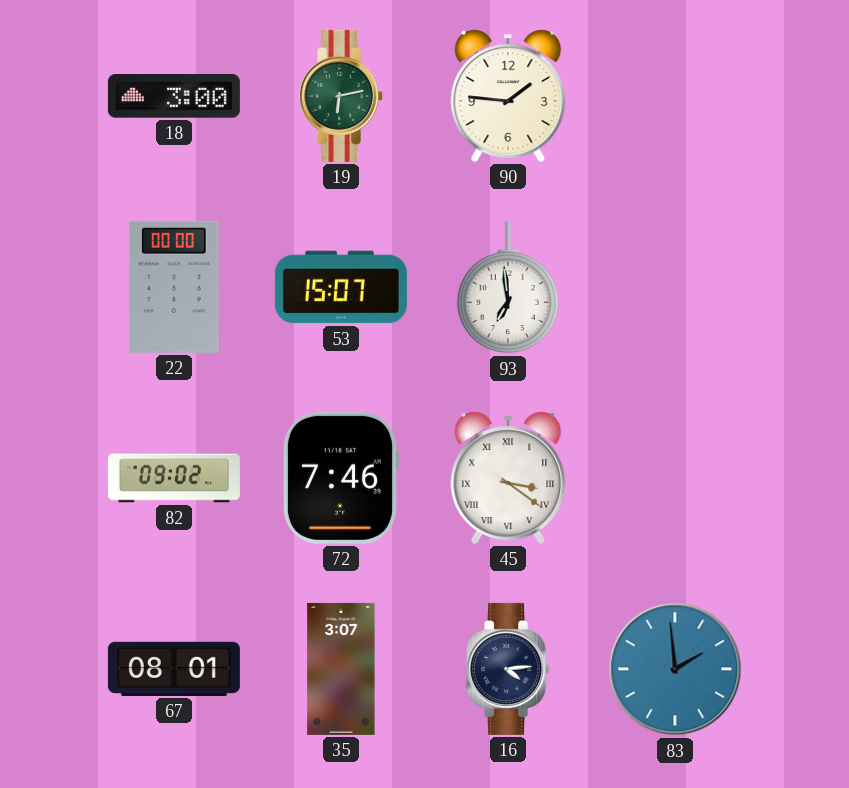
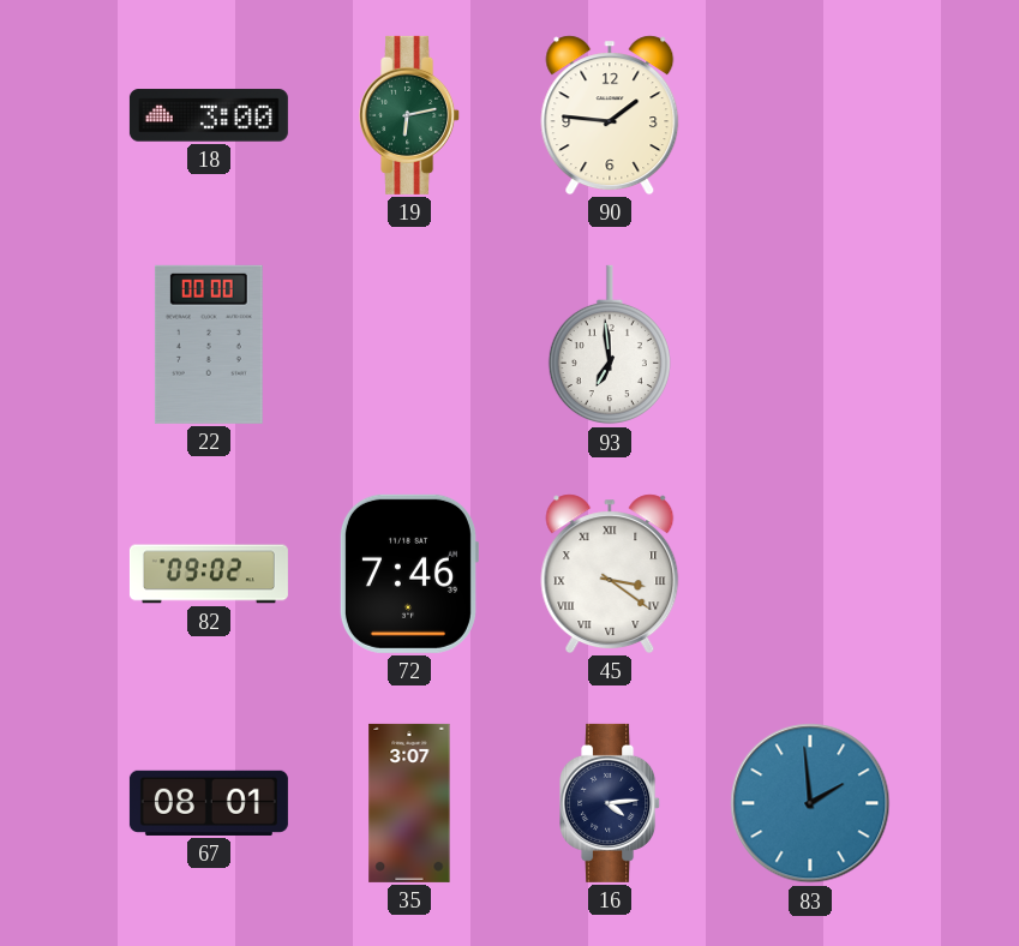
53: 15:07 -> none (341, 287)
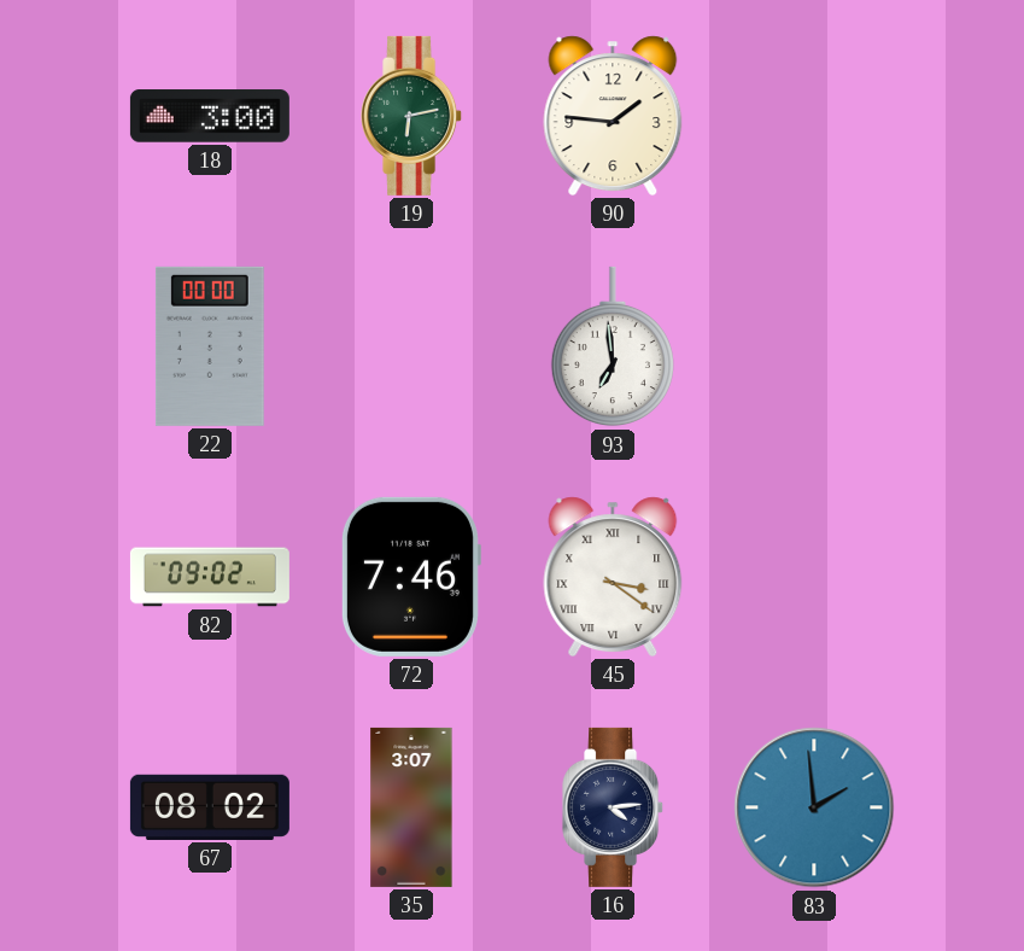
67: 08:01 -> 08:02 (210, 807)
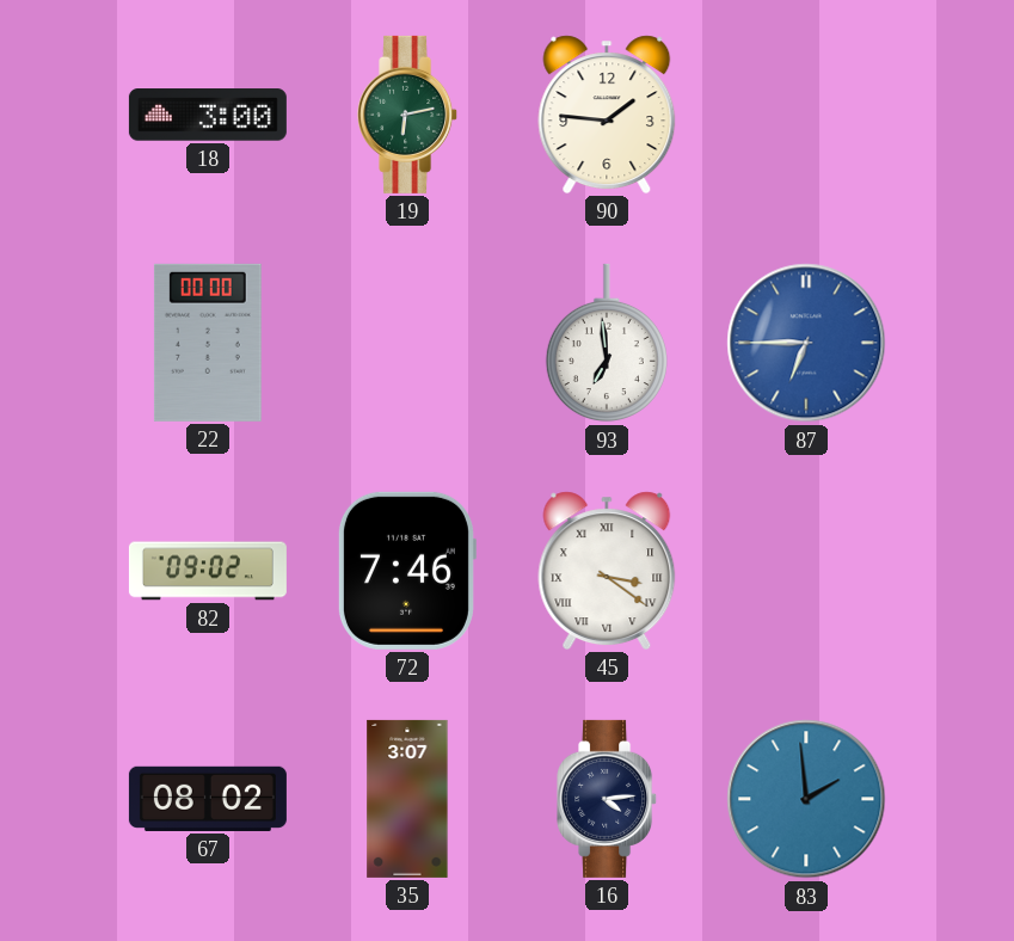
87: none -> 6:45 (806, 343)
